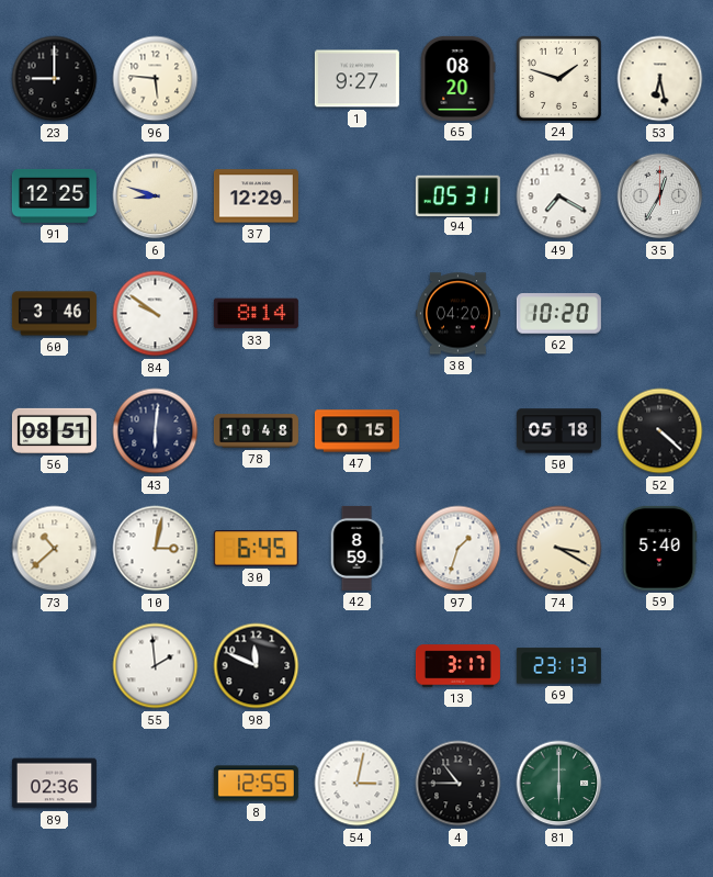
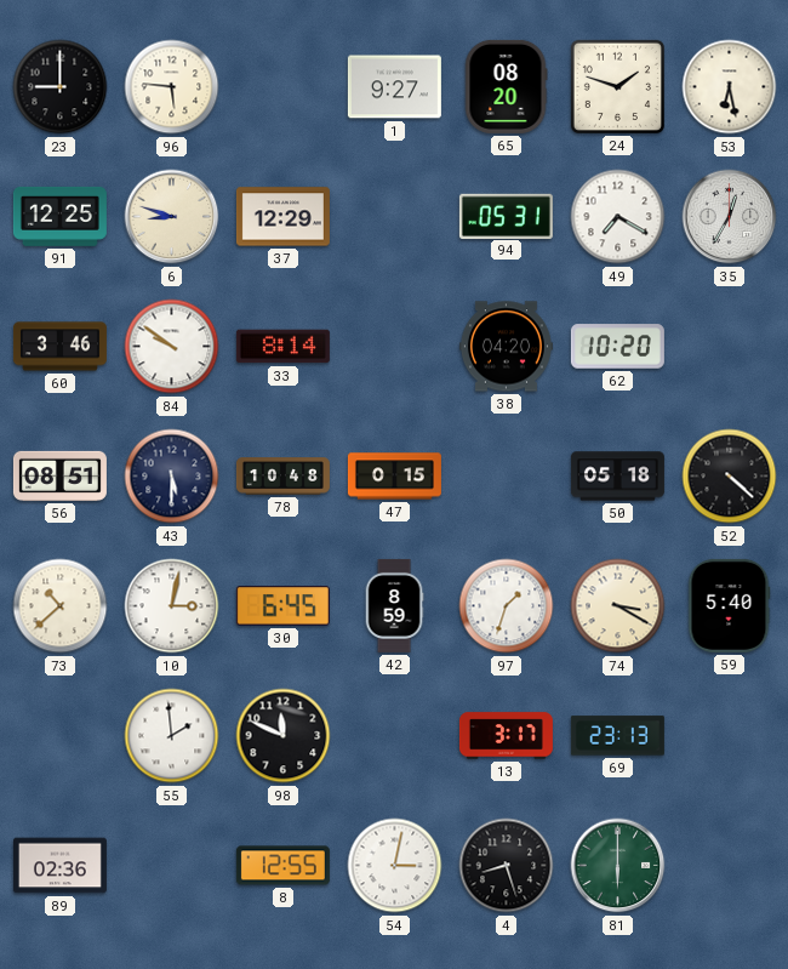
43: 6:01 -> 5:30 (172, 477)
4: 10:45 -> 8:27 (507, 866)
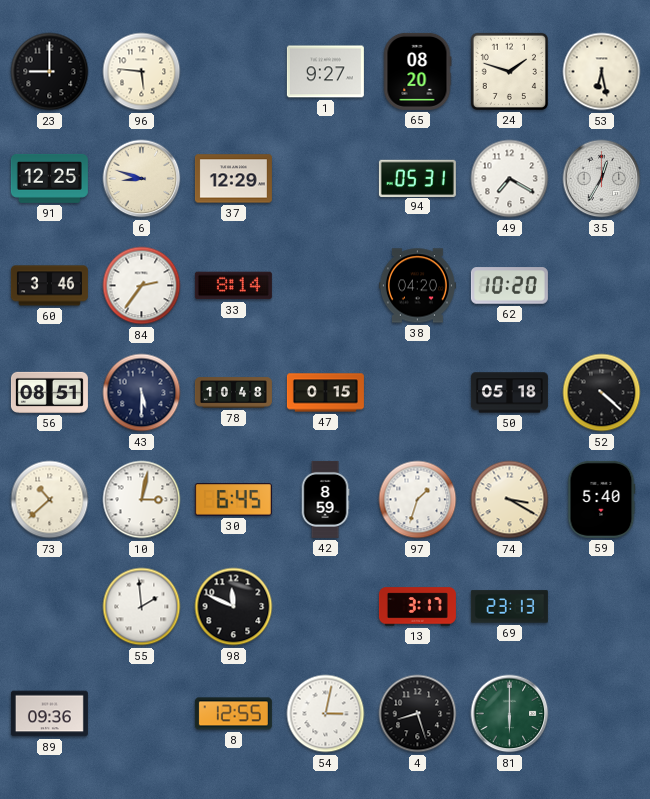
84: 9:51 -> 2:36 (142, 286)
89: 02:36 -> 09:36 (49, 714)
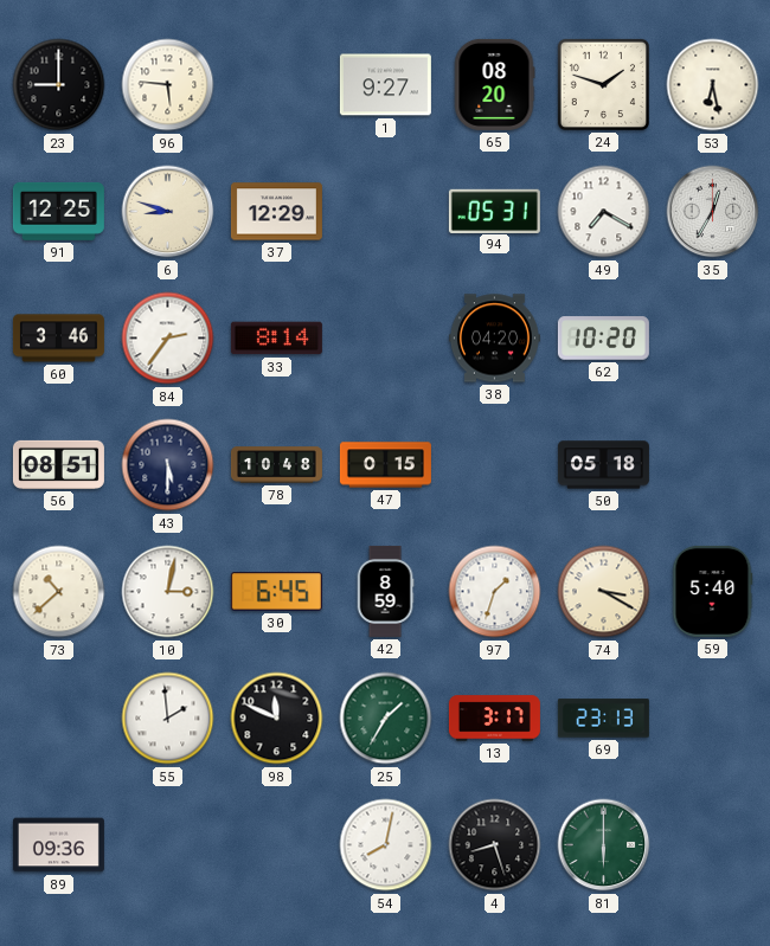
52: 4:22 -> none (602, 393)
25: none -> 1:35 (386, 719)
8: 12:55 -> none (233, 714)
54: 3:02 -> 8:02 (386, 845)
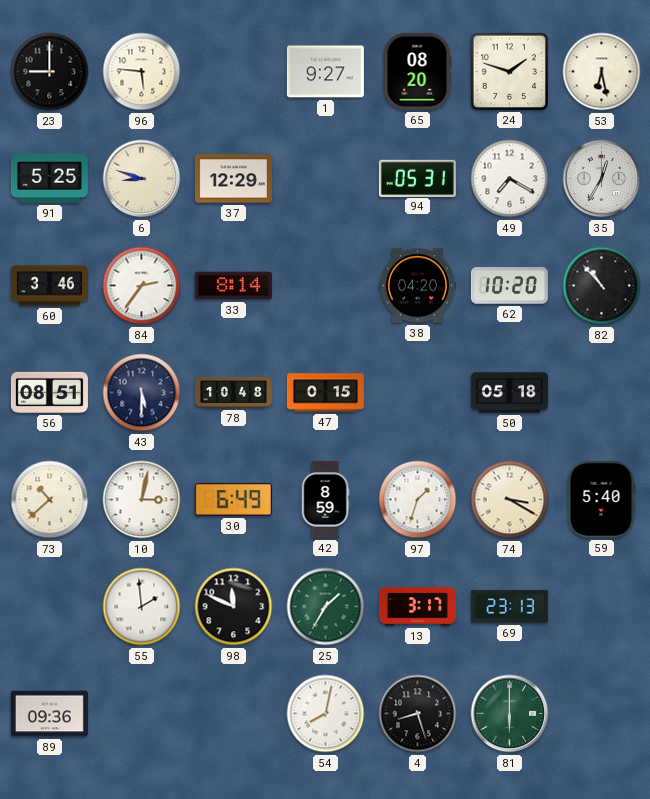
91: 12:25 -> 5:25 (49, 178)
82: none -> 10:53 (602, 286)
30: 6:45 -> 6:49 (233, 500)
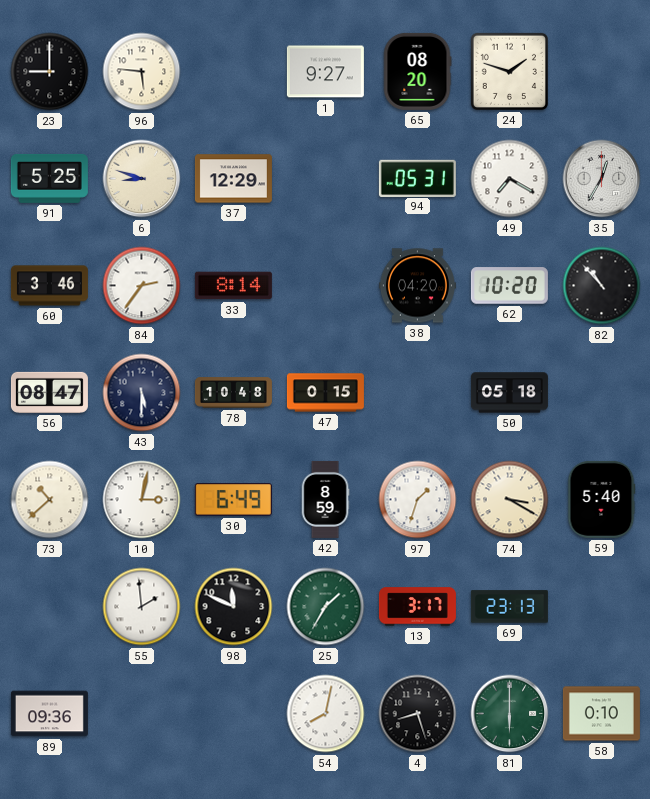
53: 6:28 -> none (602, 72)
56: 08:51 -> 08:47 (49, 392)
58: none -> 0:10 (601, 714)
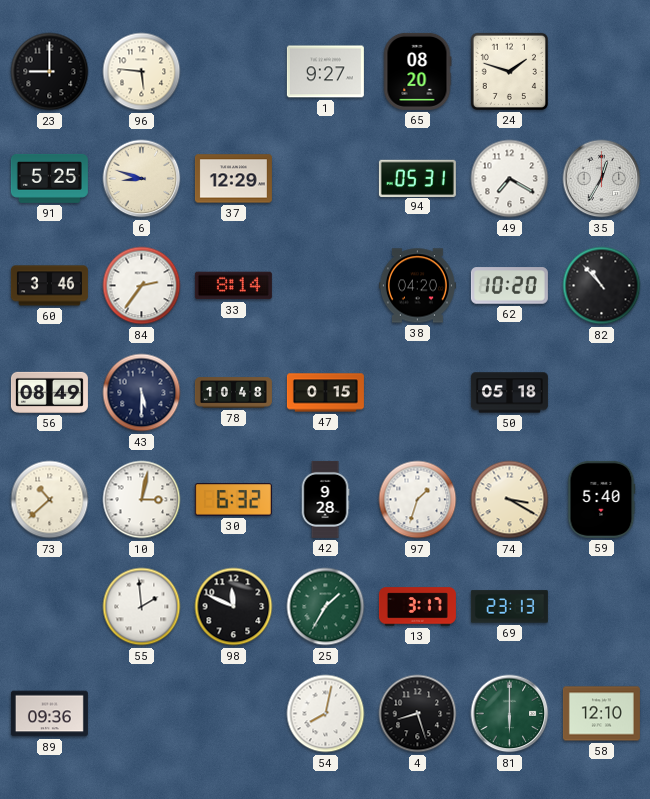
56: 08:47 -> 08:49 (49, 392)
30: 6:49 -> 6:32 (233, 500)
42: 8:59 -> 9:28 (325, 499)
58: 0:10 -> 12:10 (601, 714)
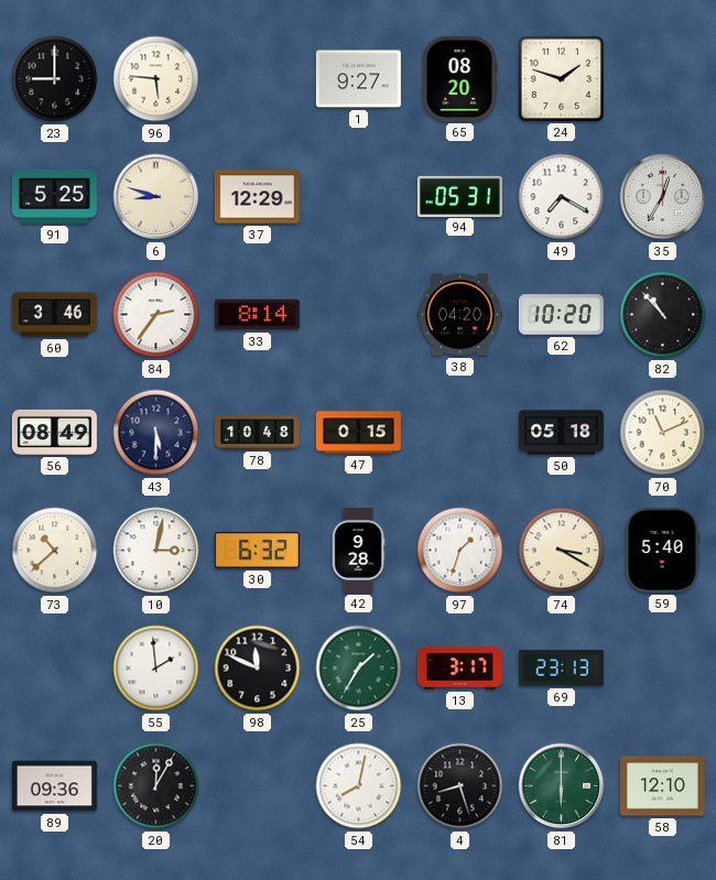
70: none -> 11:11 (663, 433)
20: none -> 12:05 (156, 786)
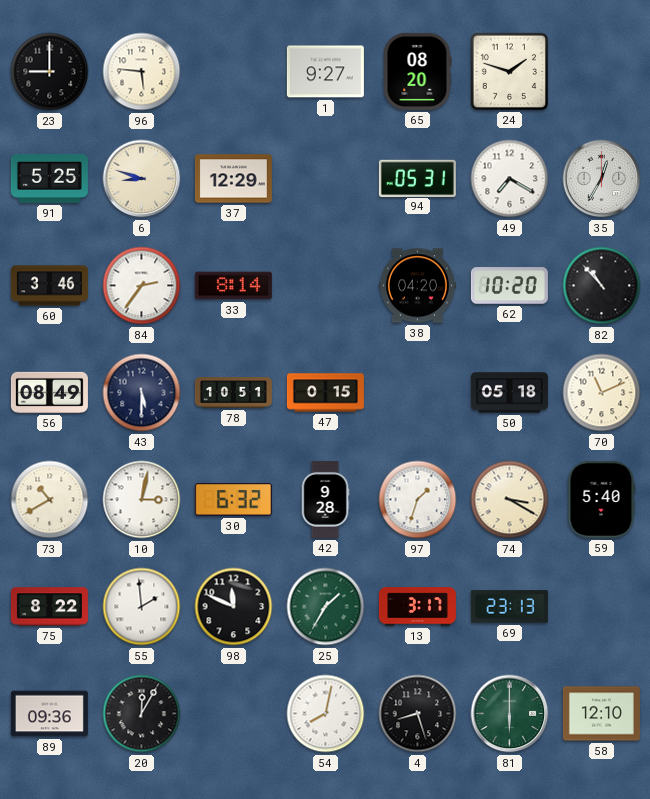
78: 10:48 -> 10:51 (233, 393)
73: 10:38 -> 10:40 (50, 500)
75: none -> 8:22 (49, 607)
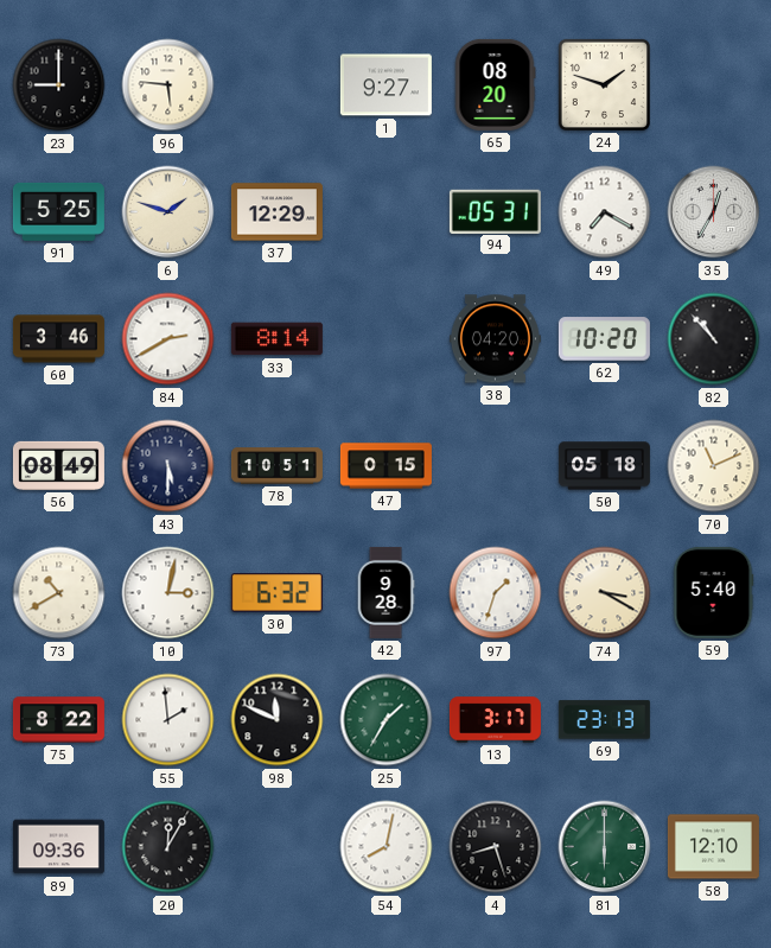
6: 8:48 -> 1:48 (168, 212)
84: 2:36 -> 2:40 (168, 339)
